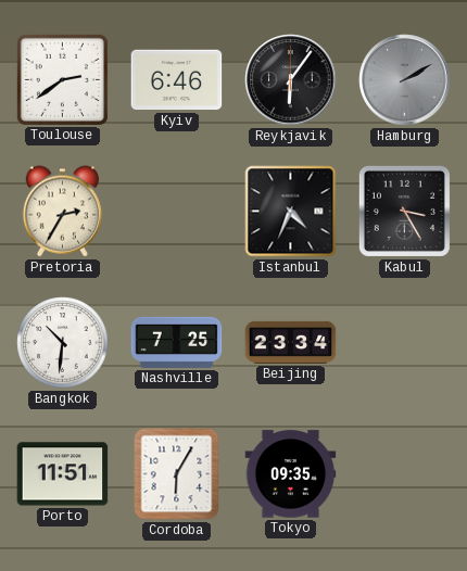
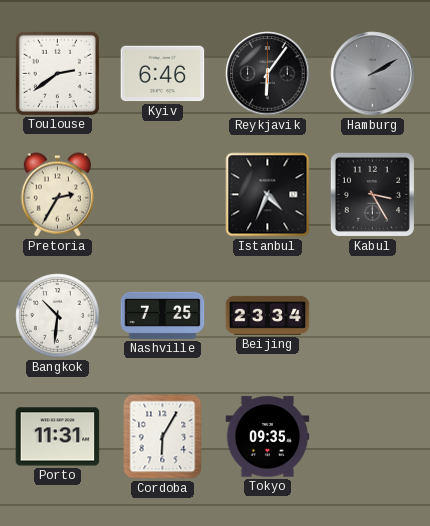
Porto: 11:51 -> 11:31 (58, 437)
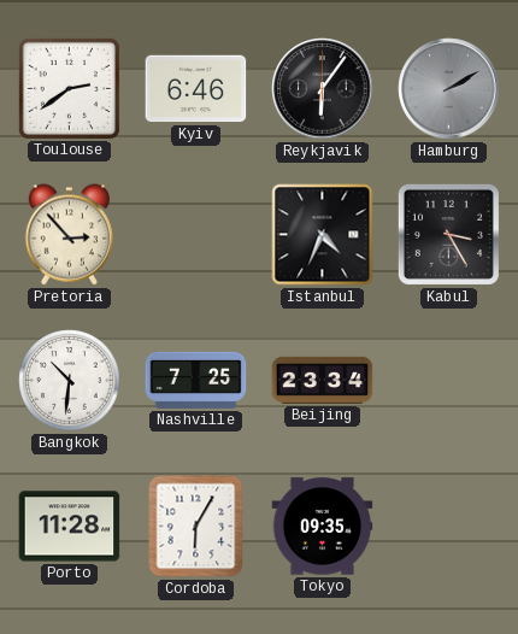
Pretoria: 2:35 -> 2:53 (69, 235)
Porto: 11:31 -> 11:28 (70, 527)
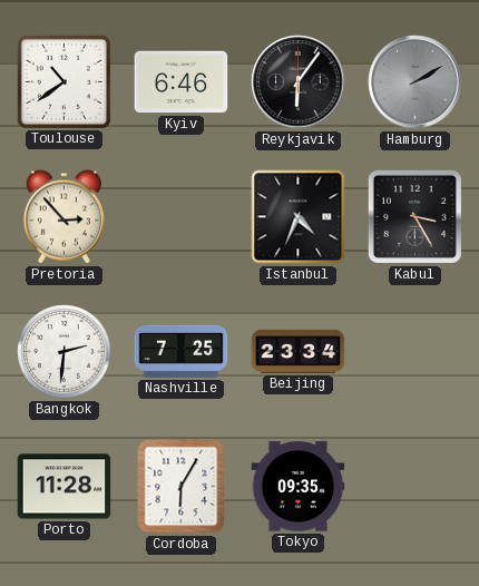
Toulouse: 2:39 -> 10:39 (63, 81)
Bangkok: 10:31 -> 2:31 (65, 352)
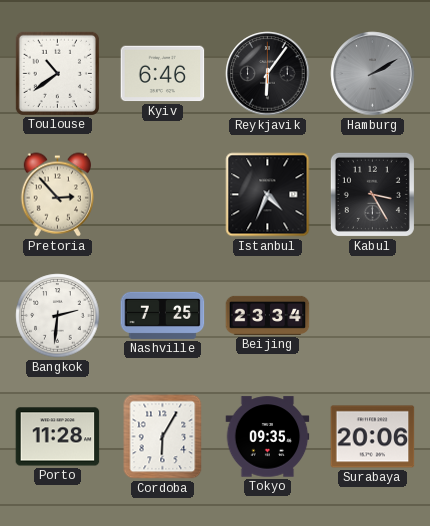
Surabaya: none -> 20:06 (373, 437)
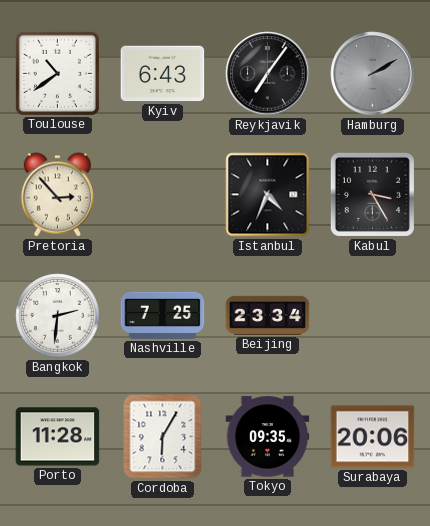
Kyiv: 6:46 -> 6:43 (163, 74)
Reykjavik: 6:06 -> 7:06 (268, 74)
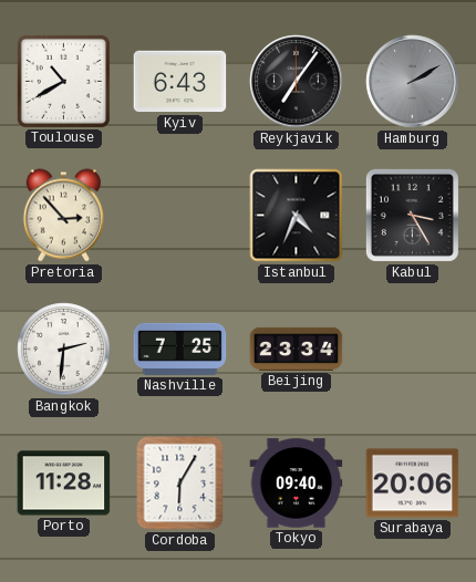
Toulouse: 10:39 -> 10:40 (63, 81)
Tokyo: 09:35 -> 09:40 (297, 484)
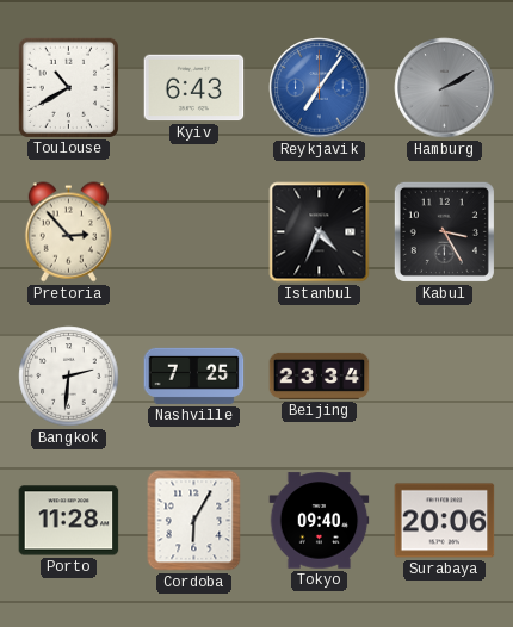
Reykjavik dial: black -> blue (320, 88)
